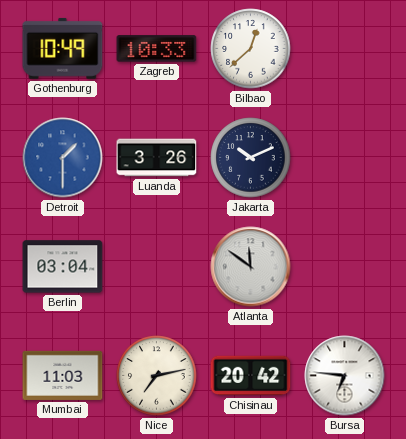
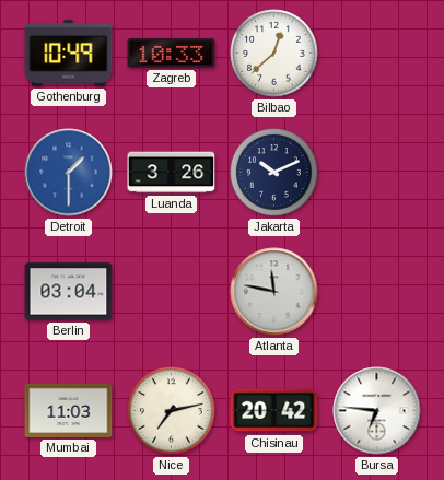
Atlanta: 11:51 -> 11:47 (274, 292)
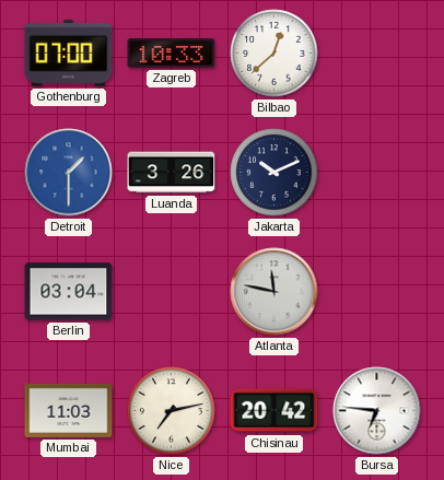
Gothenburg: 10:49 -> 07:00 (69, 52)
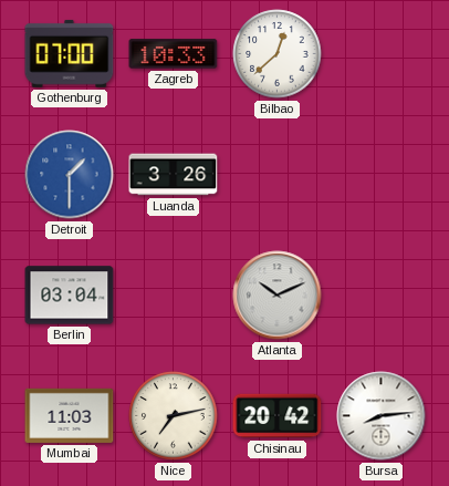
Jakarta: 10:11 -> none (274, 173)
Atlanta: 11:47 -> 10:11 (278, 296)
Bursa: 6:46 -> 8:14 (382, 416)
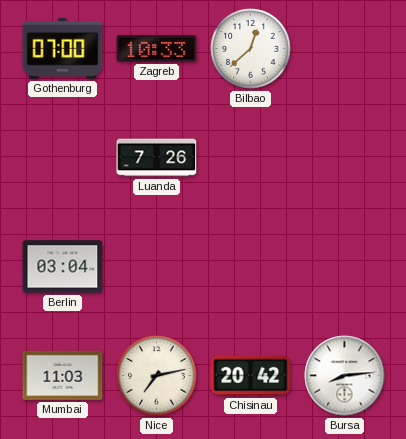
Detroit: 1:30 -> none (70, 175)
Luanda: 3:26 -> 7:26 (157, 158)
Atlanta: 10:11 -> none (278, 296)
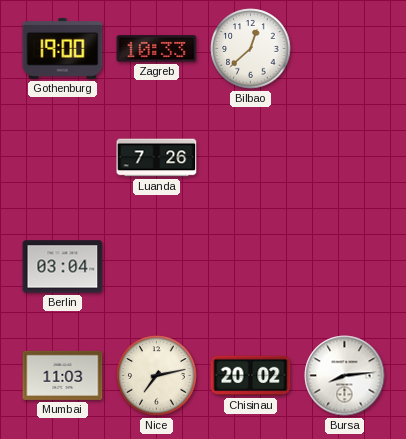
Gothenburg: 07:00 -> 19:00 (63, 48)
Chisinau: 20:42 -> 20:02 (251, 376)
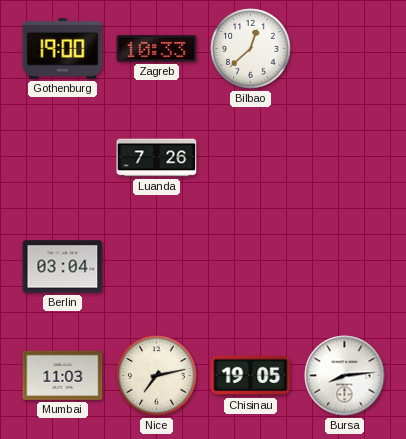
Chisinau: 20:02 -> 19:05 (251, 376)
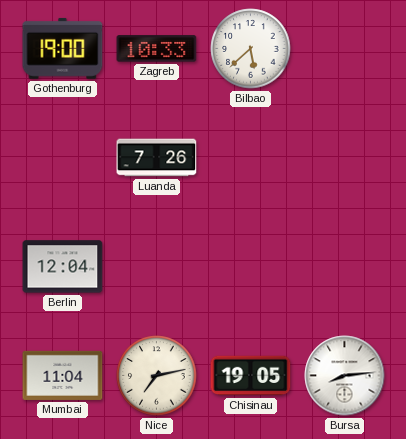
Bilbao: 12:38 -> 5:38 (251, 49)
Berlin: 03:04 -> 12:04 (63, 267)
Mumbai: 11:03 -> 11:04 (63, 375)
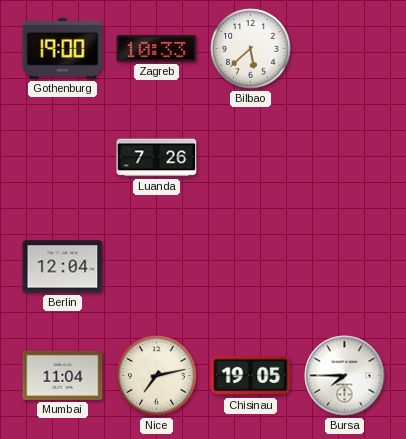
Bursa: 8:14 -> 7:45 (345, 376)
